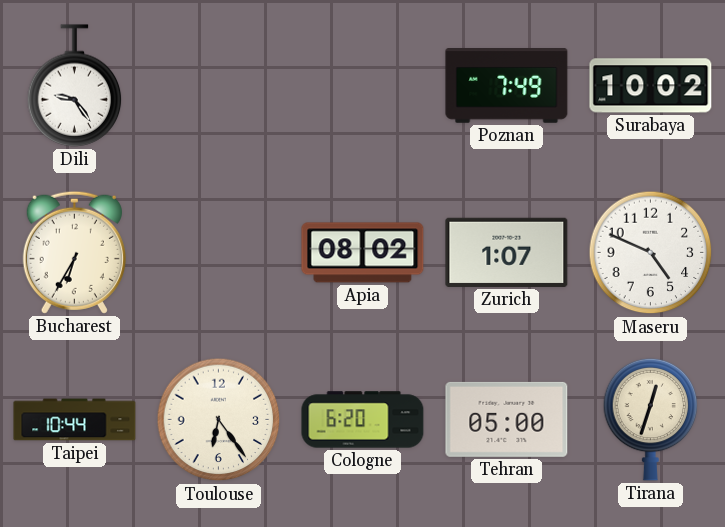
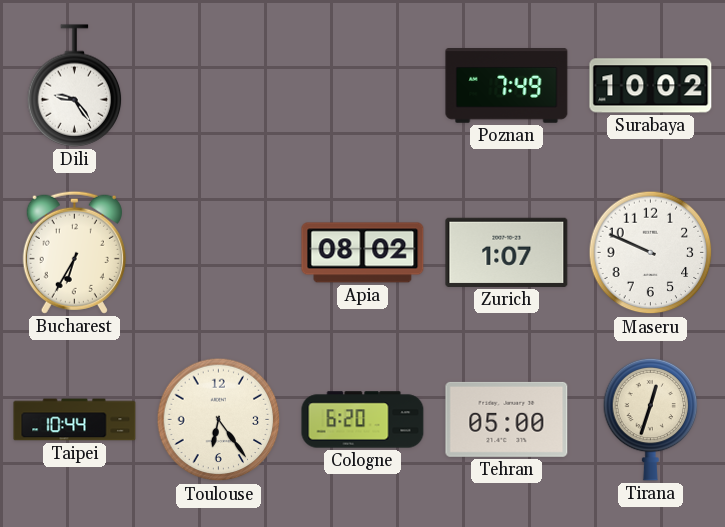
Maseru: 4:49 -> 9:49 (651, 253)
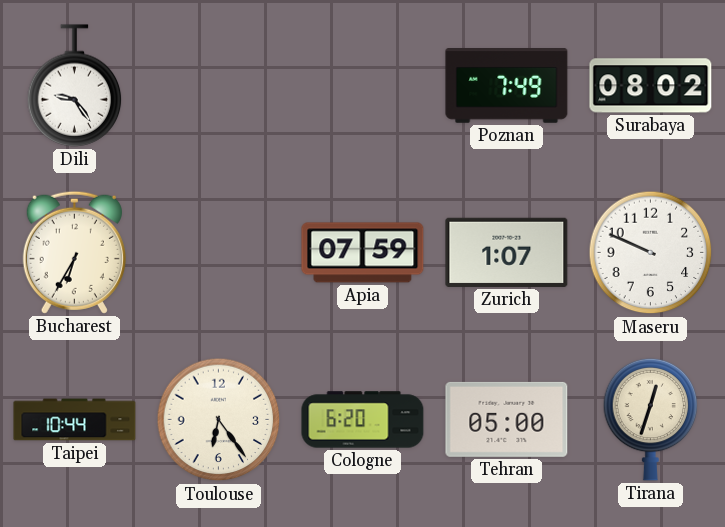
Surabaya: 10:02 -> 08:02 (651, 86)
Apia: 08:02 -> 07:59 (363, 253)
